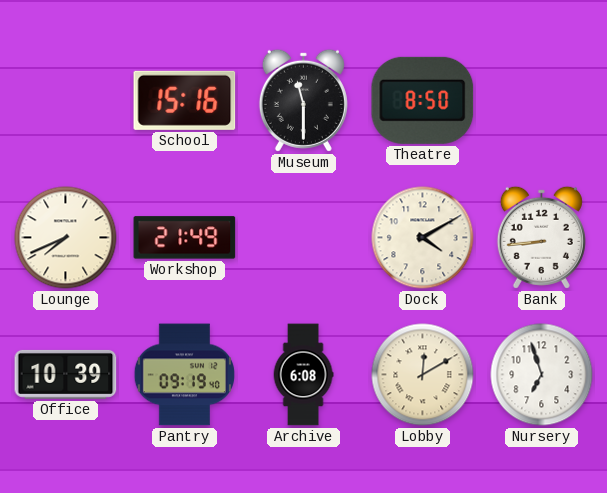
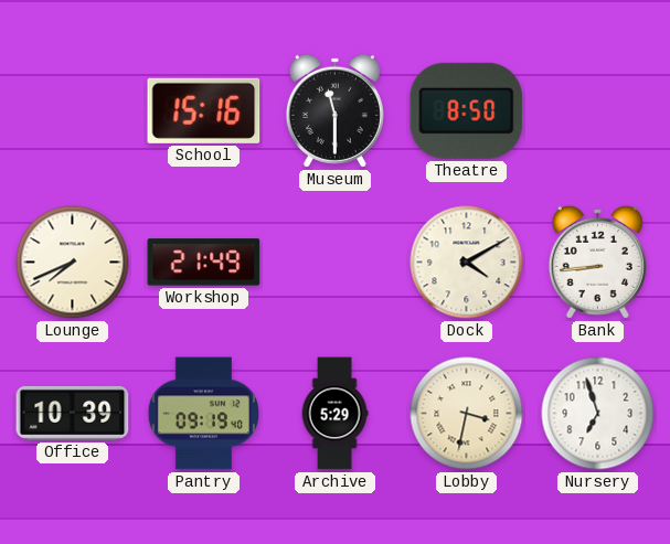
Archive: 6:08 -> 5:29 (334, 414)
Lobby: 12:10 -> 3:32 (467, 414)
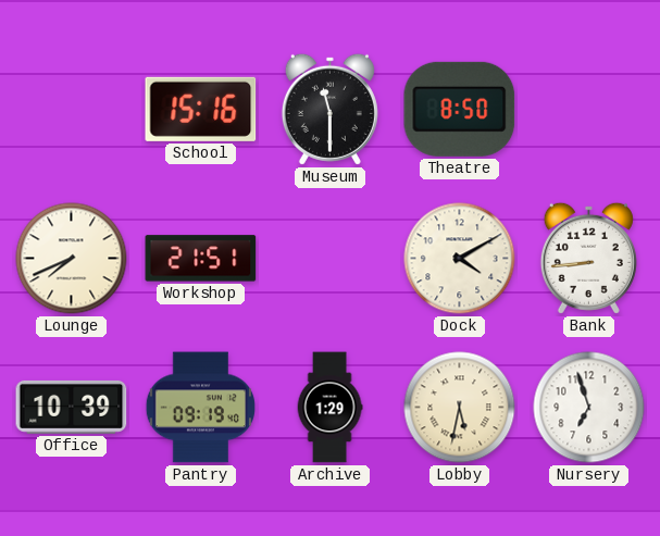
Workshop: 21:49 -> 21:51 (201, 259)
Archive: 5:29 -> 1:29 (329, 408)
Lobby: 3:32 -> 5:32 (460, 408)
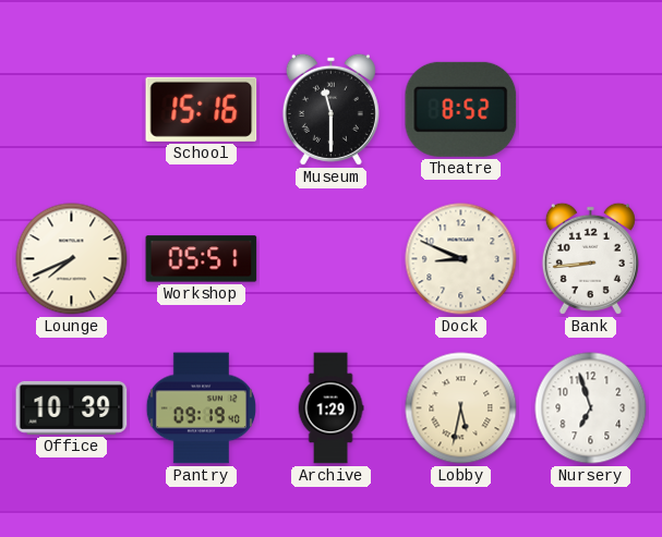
Theatre: 8:50 -> 8:52 (461, 109)
Workshop: 21:51 -> 05:51 (202, 259)
Dock: 4:10 -> 8:49 (461, 259)
